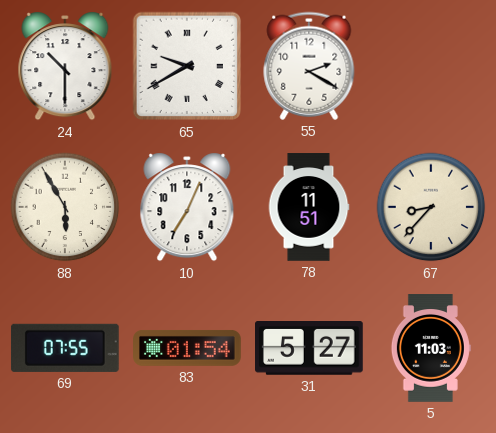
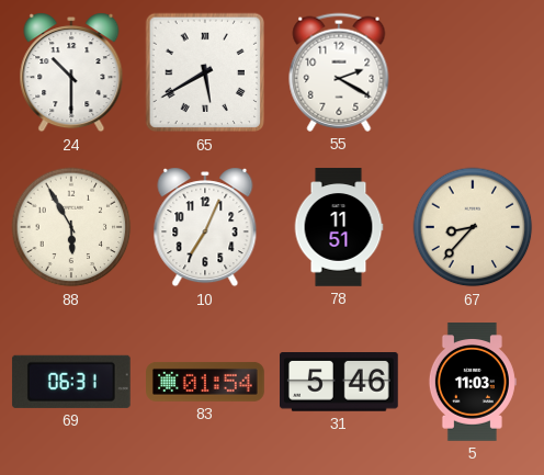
65: 9:40 -> 5:40 (205, 72)
69: 07:55 -> 06:31 (71, 382)
31: 5:27 -> 5:46 (340, 383)
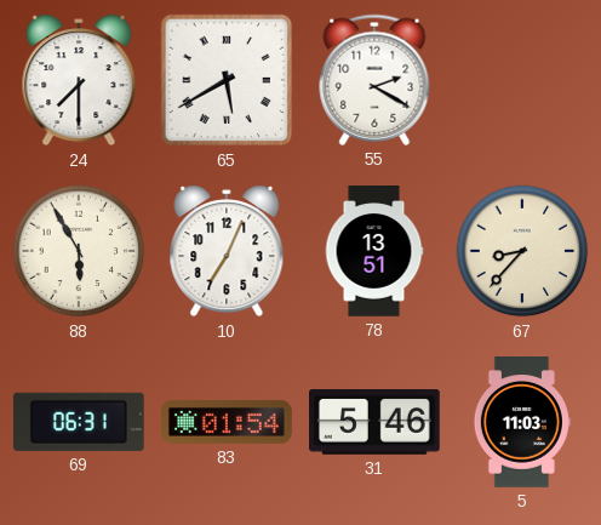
24: 10:30 -> 7:30 (79, 80)
78: 11:51 -> 13:51 (374, 251)
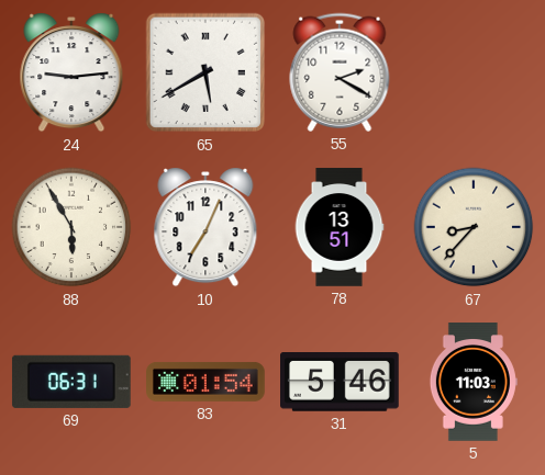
24: 7:30 -> 9:14 (71, 72)
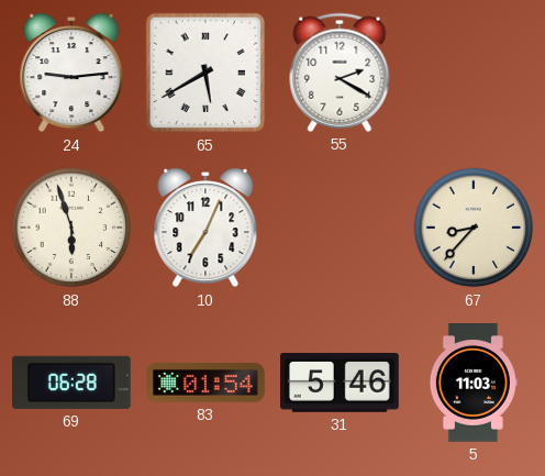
88: 5:55 -> 5:57 (71, 228)
78: 13:51 -> none (340, 227)
69: 06:31 -> 06:28 (71, 383)
